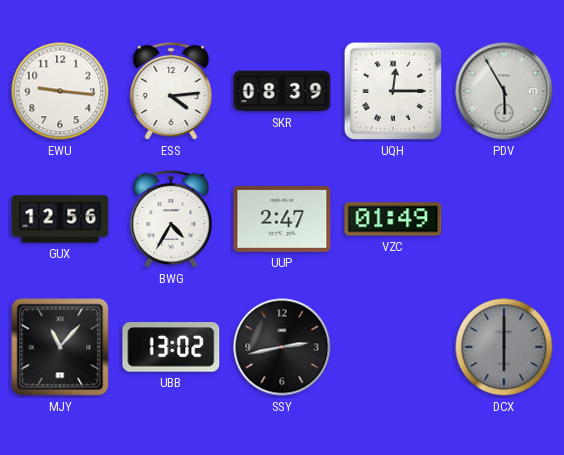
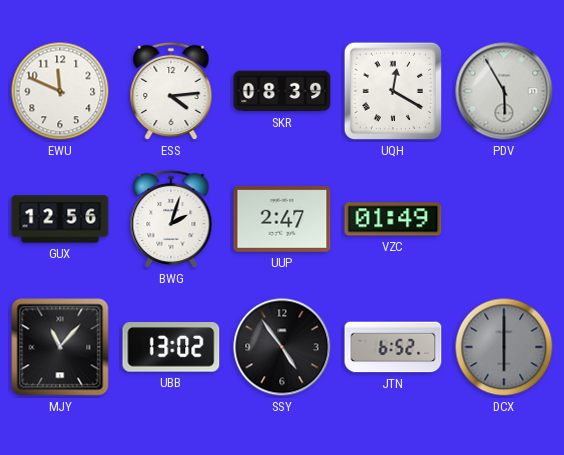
EWU: 9:16 -> 11:49 (60, 91)
UQH: 12:15 -> 12:20 (393, 91)
BWG: 4:35 -> 2:03 (171, 219)
SSY: 2:43 -> 4:54 (282, 347)
JTN: none -> 6:52 (393, 347)
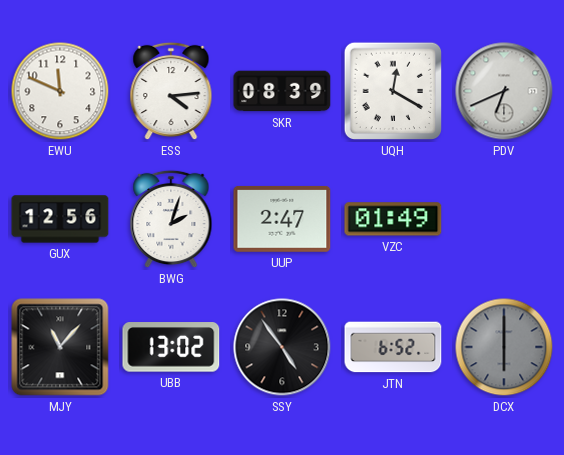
PDV: 5:55 -> 6:41 (504, 91)
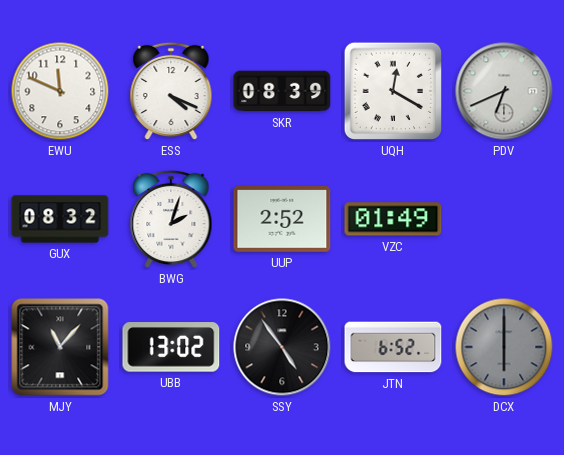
ESS: 4:14 -> 4:19 (171, 91)
GUX: 12:56 -> 08:32 (60, 219)
UUP: 2:47 -> 2:52 (282, 219)
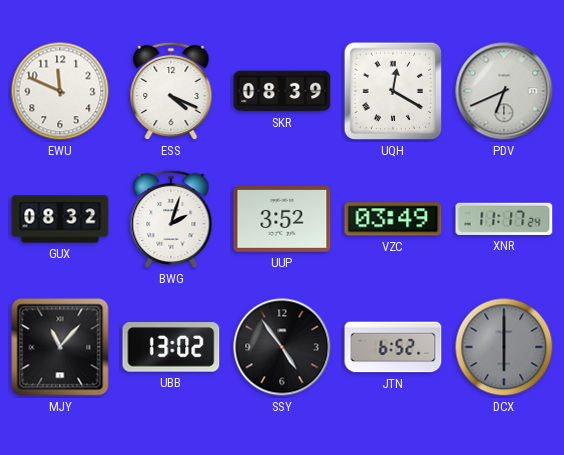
UUP: 2:52 -> 3:52 (282, 219)
VZC: 01:49 -> 03:49 (393, 219)
XNR: none -> 11:17 (504, 219)
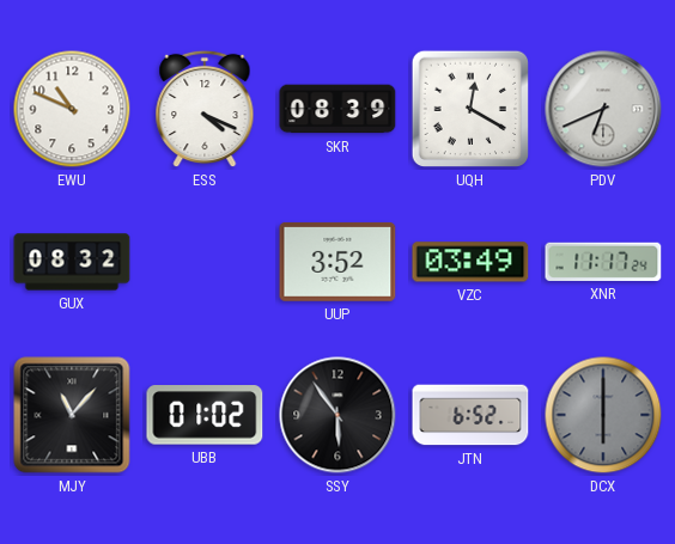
EWU: 11:49 -> 10:49 (72, 109)
BWG: 2:03 -> none (171, 219)
UBB: 13:02 -> 01:02 (205, 415)
SSY: 4:54 -> 5:54 (337, 415)
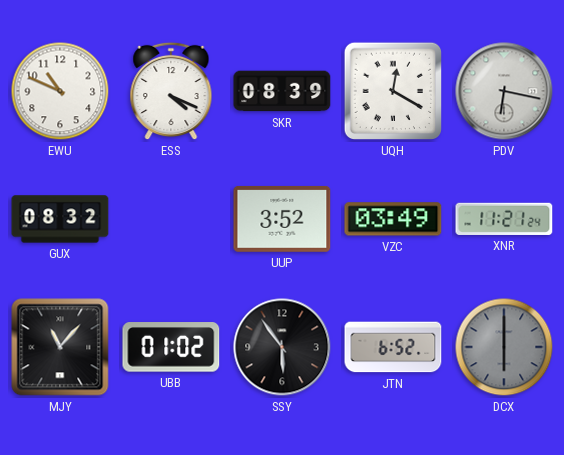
PDV: 6:41 -> 6:17 (504, 91)
XNR: 11:17 -> 11:21 (504, 219)
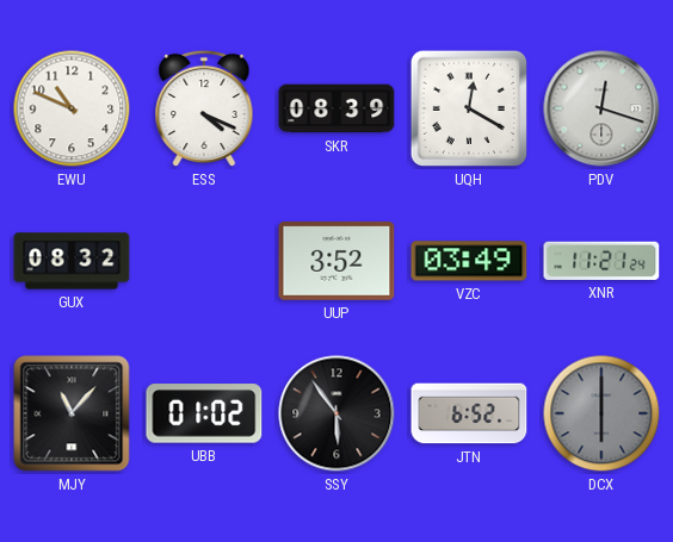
PDV: 6:17 -> 12:18 (601, 108)
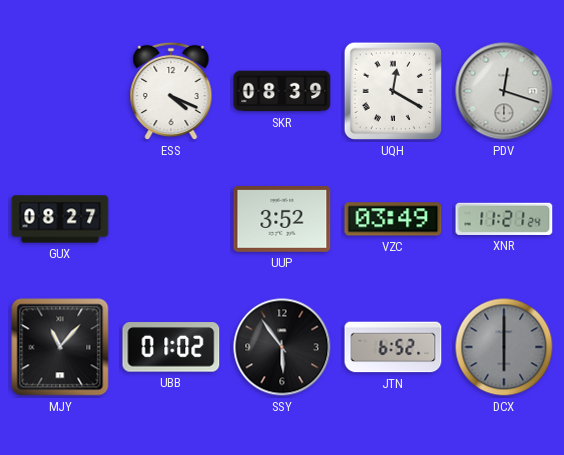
EWU: 10:49 -> none (72, 108)
GUX: 08:32 -> 08:27 (60, 219)
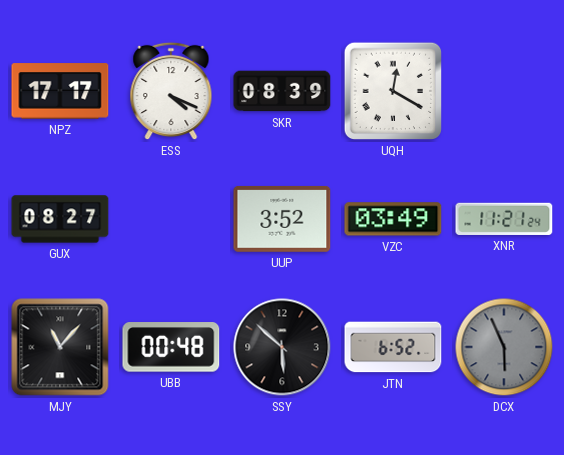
NPZ: none -> 17:17 (60, 91)
PDV: 12:18 -> none (504, 91)
UBB: 01:02 -> 00:48 (171, 347)
SSY: 5:54 -> 5:52 (282, 347)
DCX: 6:00 -> 5:56 (504, 347)
